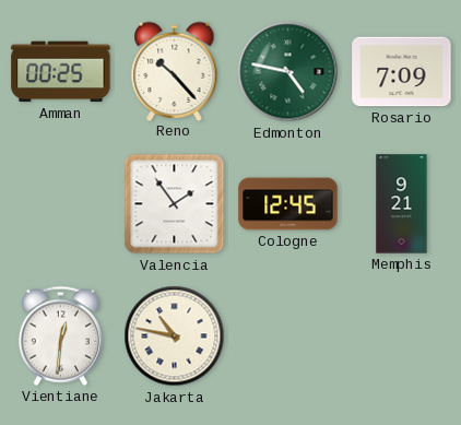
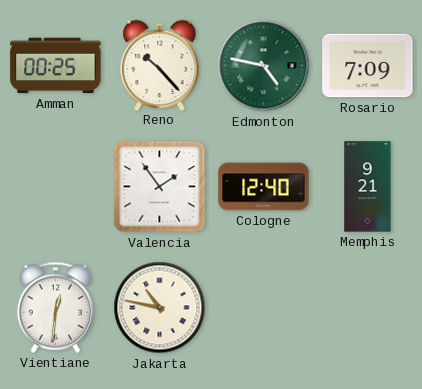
Cologne: 12:45 -> 12:40 (264, 187)
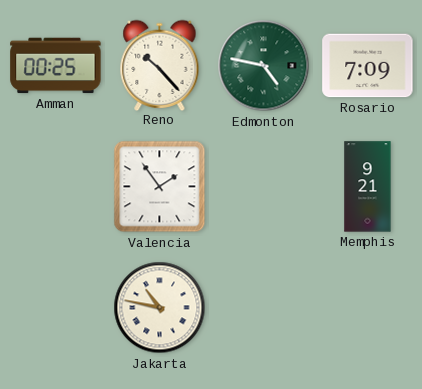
Cologne: 12:40 -> none (264, 187)
Vientiane: 12:31 -> none (55, 307)
